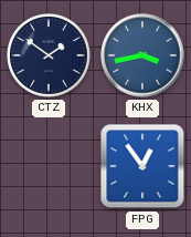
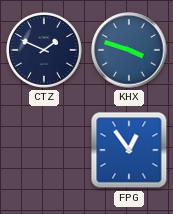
CTZ: 1:51 -> 1:49 (45, 51)
KHX: 3:43 -> 3:48 (129, 50)
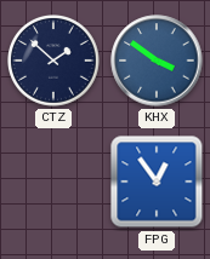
CTZ: 1:49 -> 1:52 (55, 62)
KHX: 3:48 -> 3:51 (157, 61)
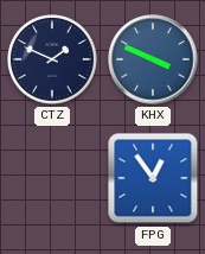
CTZ: 1:52 -> 1:49 (53, 61)
KHX: 3:51 -> 3:49 (153, 59)
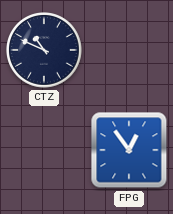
CTZ: 1:49 -> 10:49 (45, 51)
KHX: 3:49 -> none (153, 59)
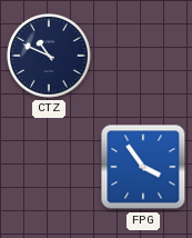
FPG: 12:54 -> 3:54 (143, 167)
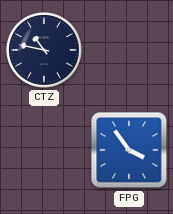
CTZ: 10:49 -> 10:47 (45, 51)
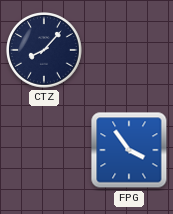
CTZ: 10:47 -> 8:07 (45, 51)
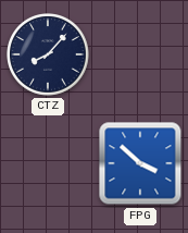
FPG: 3:54 -> 3:52 (140, 163)
